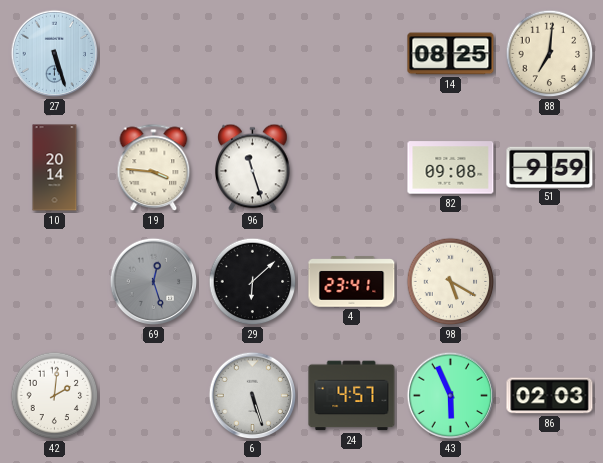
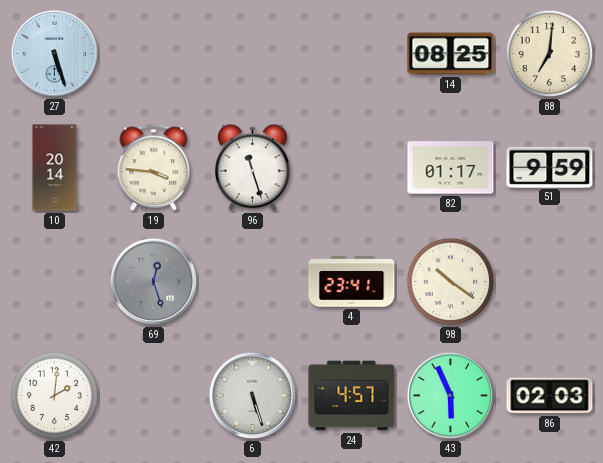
82: 09:08 -> 01:17 (451, 168)
29: 6:08 -> none (253, 282)
98: 5:20 -> 10:21 (451, 282)
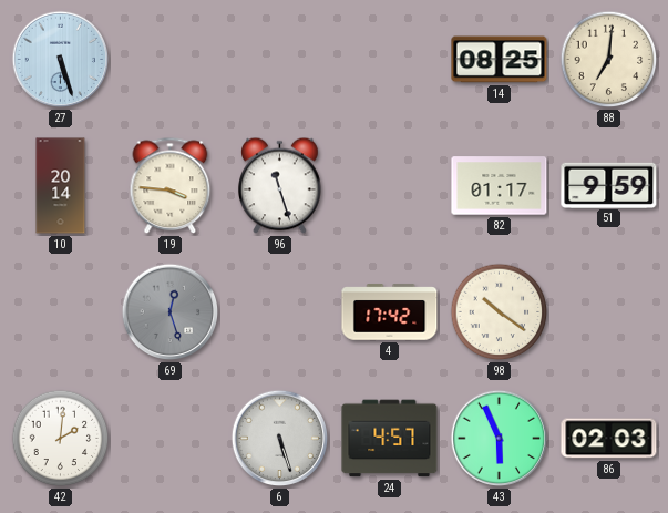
4: 23:41 -> 17:42 (390, 312)
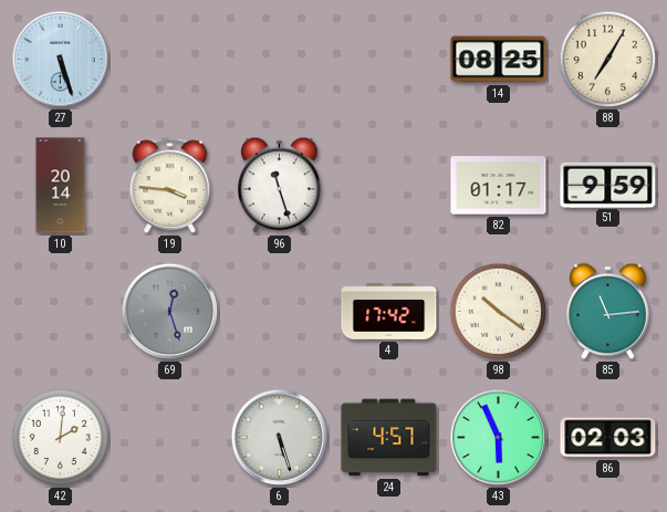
88: 7:01 -> 7:05 (608, 60)
85: none -> 11:14 (608, 312)
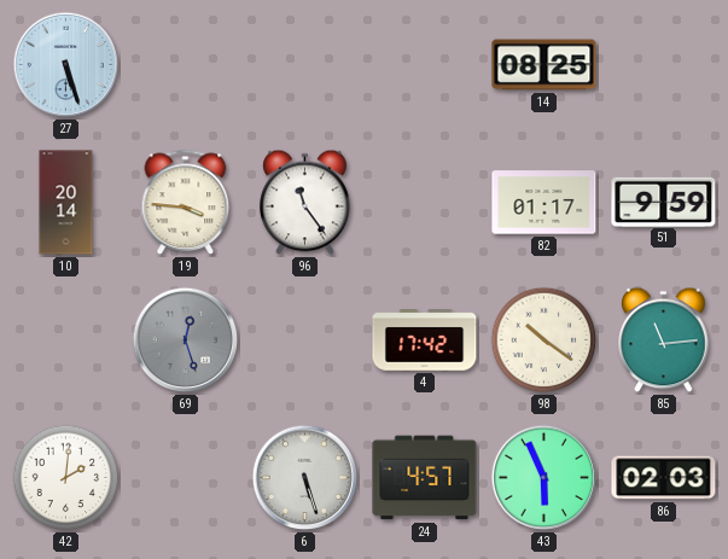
88: 7:05 -> none (608, 60)
96: 11:27 -> 11:24 (305, 203)
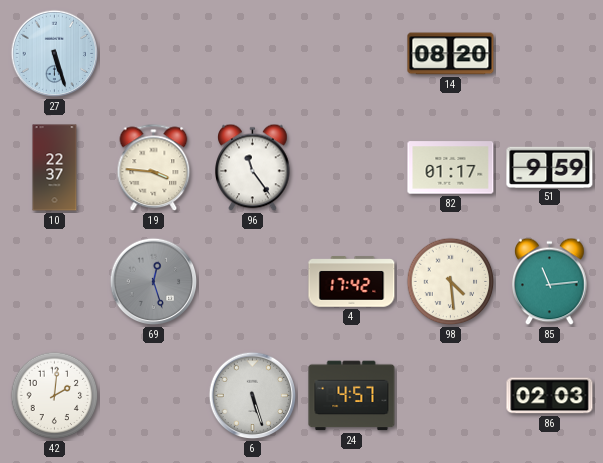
14: 08:25 -> 08:20 (451, 54)
10: 20:14 -> 22:37 (55, 168)
98: 10:21 -> 4:29 (451, 282)
43: 5:56 -> none (544, 478)
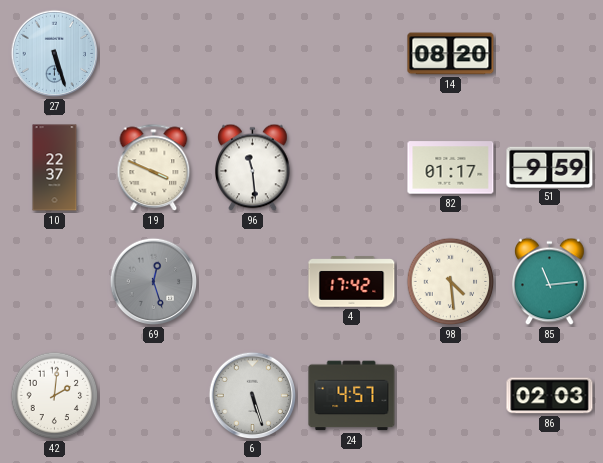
19: 3:46 -> 3:49 (154, 168)
96: 11:24 -> 11:29 (253, 168)
